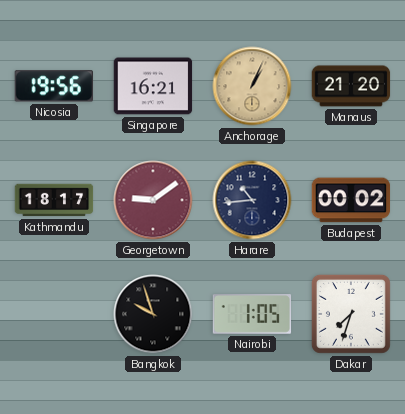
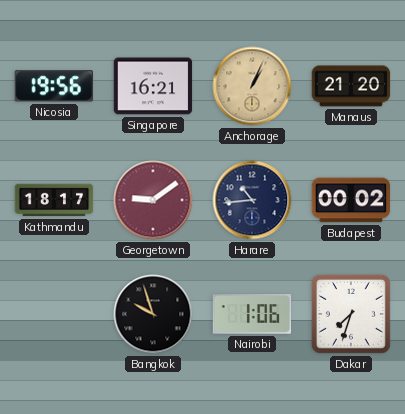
Nairobi: 1:05 -> 1:06 (252, 314)
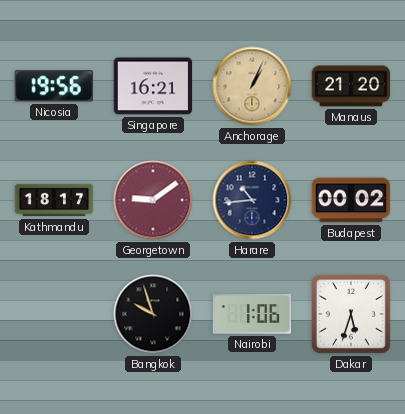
Dakar: 7:33 -> 5:33 (351, 314)
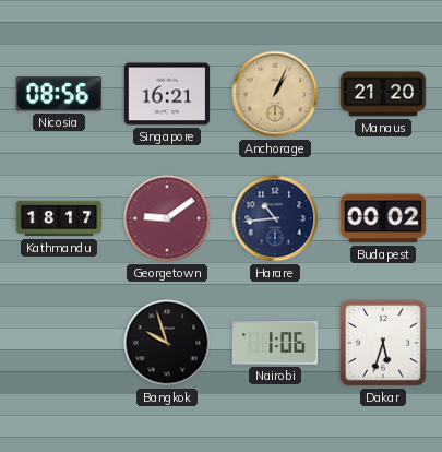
Nicosia: 19:56 -> 08:56 (58, 94)
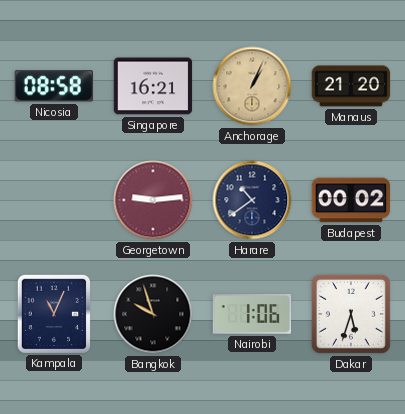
Nicosia: 08:56 -> 08:58 (53, 86)
Kathmandu: 18:17 -> none (59, 218)
Georgetown: 9:09 -> 9:14 (153, 200)
Harare: 10:44 -> 10:39 (252, 200)
Kampala: none -> 11:04 (53, 313)
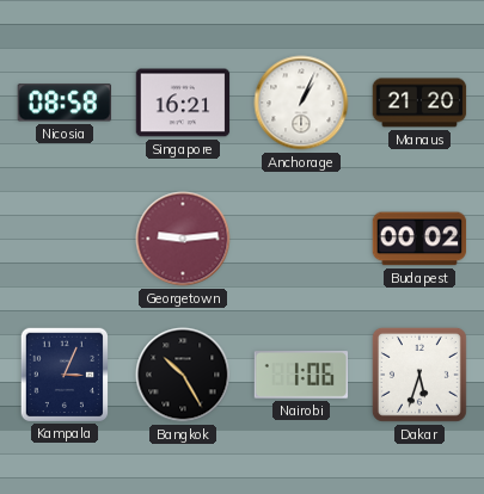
Anchorage dial: champagne -> white (301, 103)
Harare: 10:39 -> none (252, 200)
Kampala: 11:04 -> 3:04 (63, 373)
Bangkok: 9:57 -> 10:25 (183, 375)
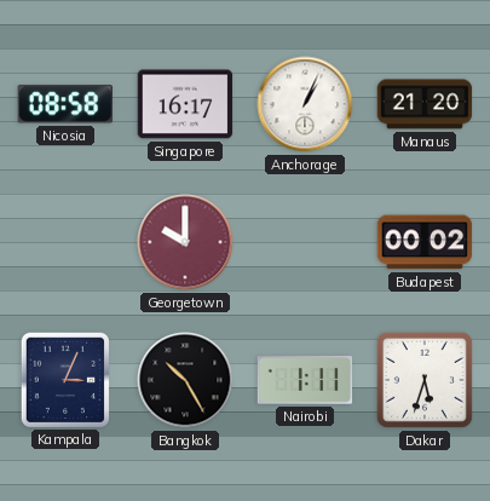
Singapore: 16:21 -> 16:17 (185, 104)
Georgetown: 9:14 -> 10:00 (185, 242)
Nairobi: 1:06 -> 1:11 (305, 380)
